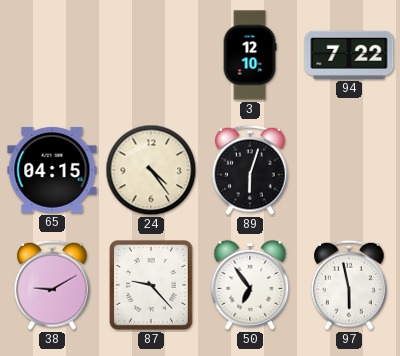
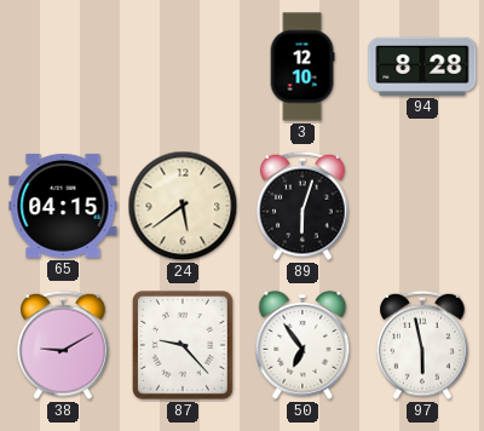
94: 7:22 -> 8:28 (422, 67)
24: 4:24 -> 5:39 (183, 206)
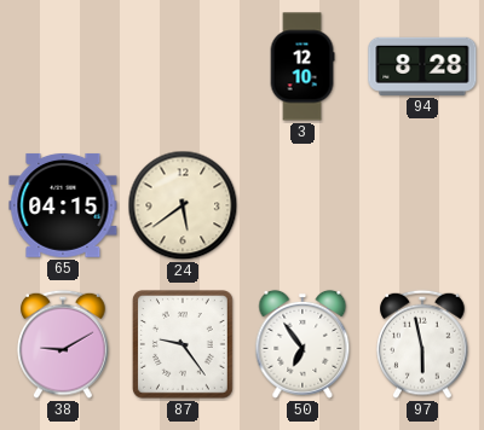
89: 6:03 -> none (302, 206)
87: 9:23 -> 9:24 (184, 345)
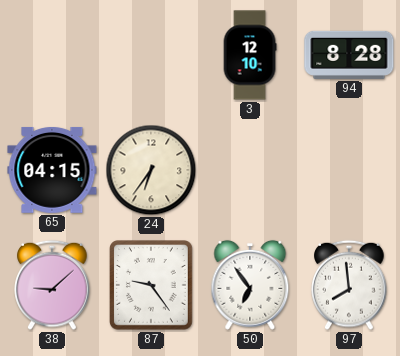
24: 5:39 -> 6:36 (151, 170)
38: 9:10 -> 9:08 (52, 285)
97: 5:58 -> 7:59 (349, 285)
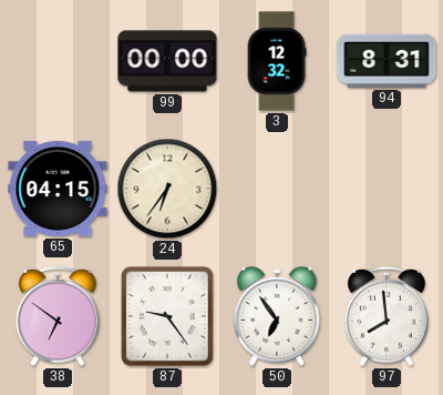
99: none -> 00:00 (167, 61)
3: 12:10 -> 12:32 (277, 61)
94: 8:28 -> 8:31 (387, 61)
38: 9:08 -> 6:51 (58, 316)
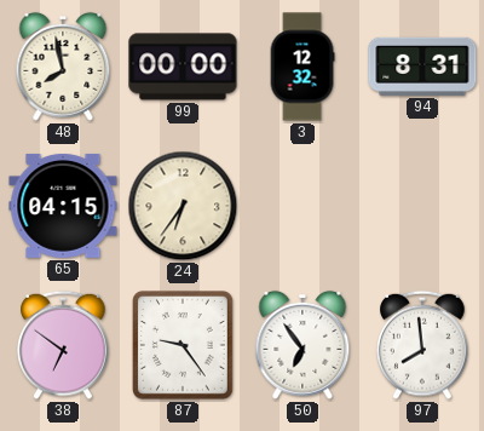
48: none -> 7:58 (63, 67)
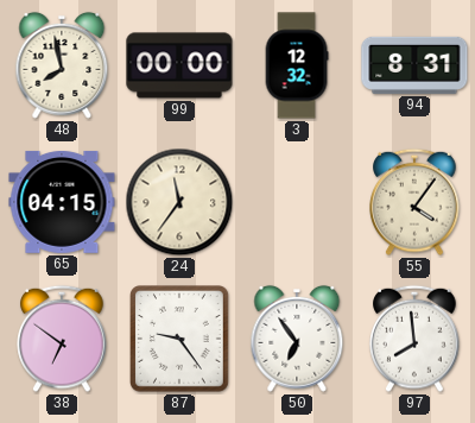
24: 6:36 -> 11:36 (179, 202)
55: none -> 4:06 (414, 202)
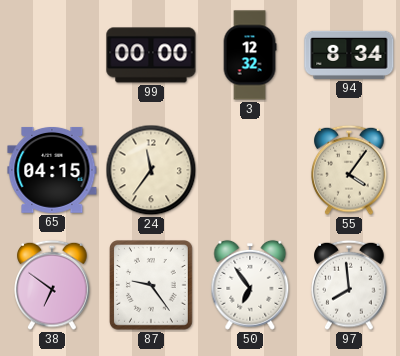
48: 7:58 -> none (62, 65)
94: 8:31 -> 8:34 (349, 55)
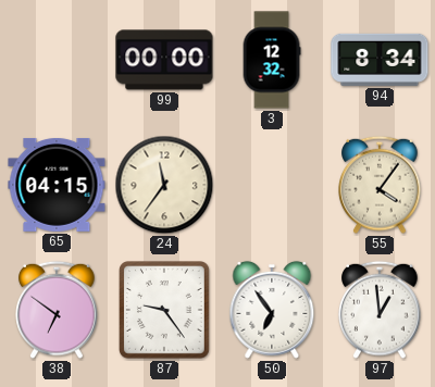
97: 7:59 -> 12:59 (380, 310)
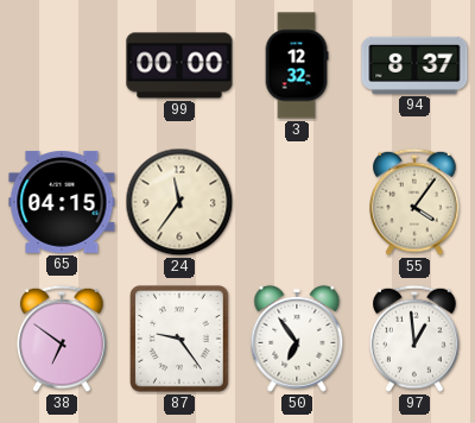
94: 8:34 -> 8:37 (414, 65)
